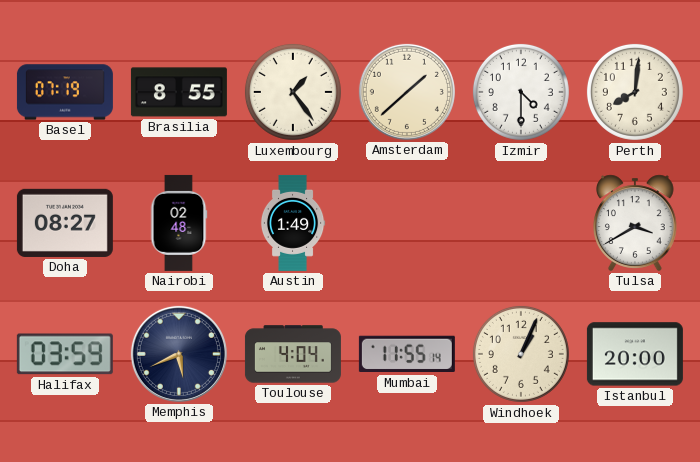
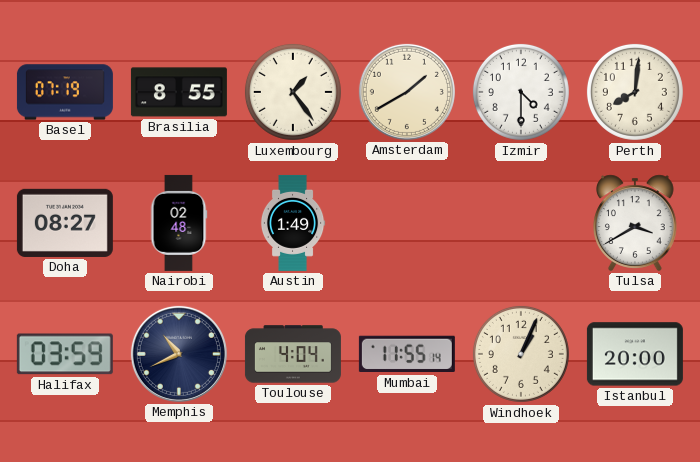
Amsterdam: 1:38 -> 1:40 (407, 92)
Memphis: 5:41 -> 10:41 (179, 354)
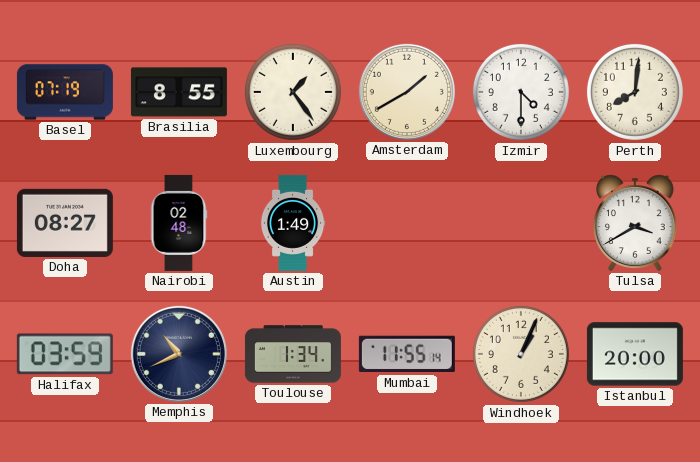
Toulouse: 4:04 -> 1:34 (293, 354)
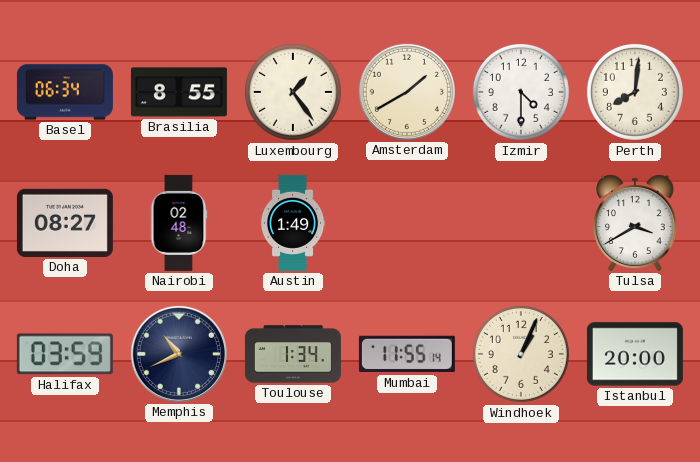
Basel: 07:19 -> 06:34 (65, 92)
